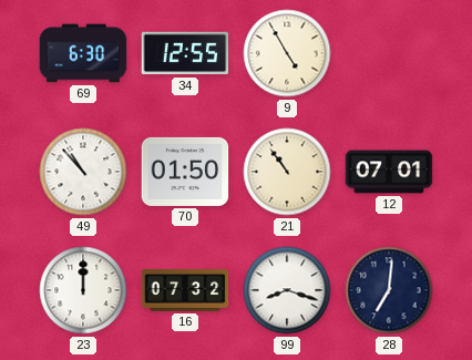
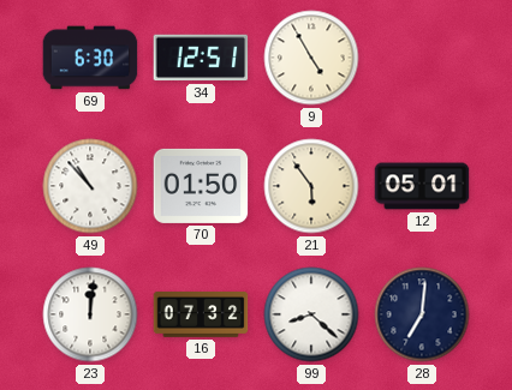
34: 12:55 -> 12:51 (201, 58)
21: 10:54 -> 5:54 (311, 186)
12: 07:01 -> 05:01 (422, 186)
23: 12:00 -> 12:01 (90, 314)
99: 8:18 -> 8:22 (311, 314)
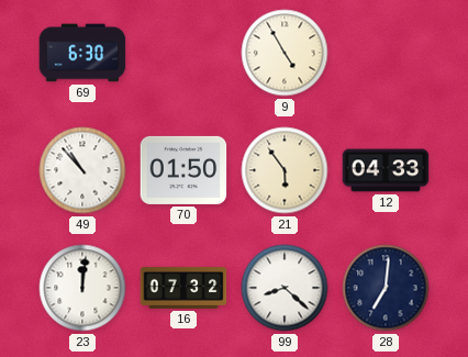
34: 12:51 -> none (201, 58)
12: 05:01 -> 04:33 (386, 170)
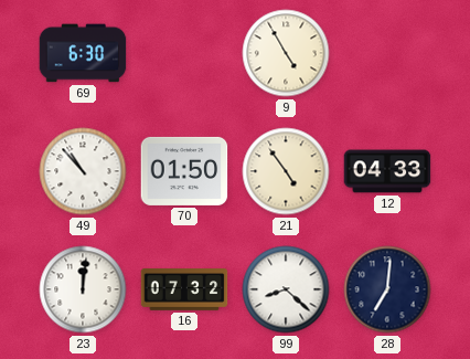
21: 5:54 -> 4:54 (286, 171)
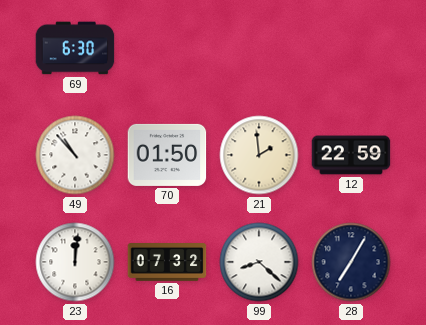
9: 4:55 -> none (286, 53)
21: 4:54 -> 1:59 (259, 155)
12: 04:33 -> 22:59 (351, 155)
28: 7:01 -> 7:05 (351, 262)
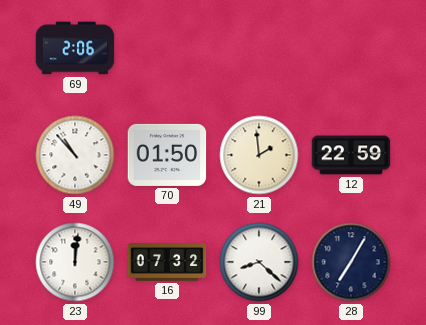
69: 6:30 -> 2:06 (75, 48)
